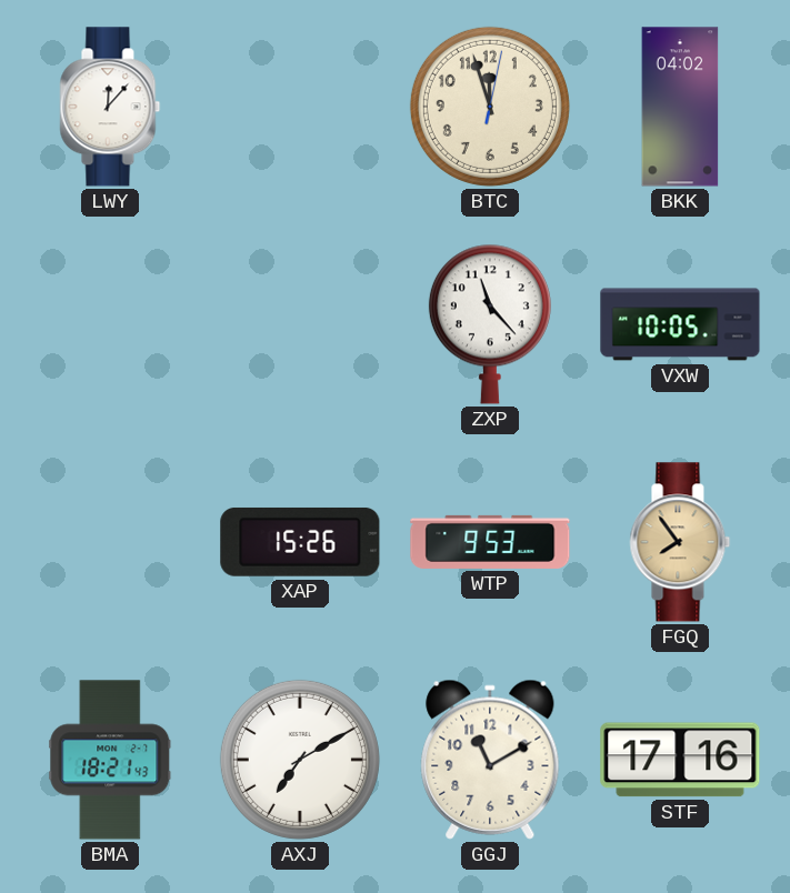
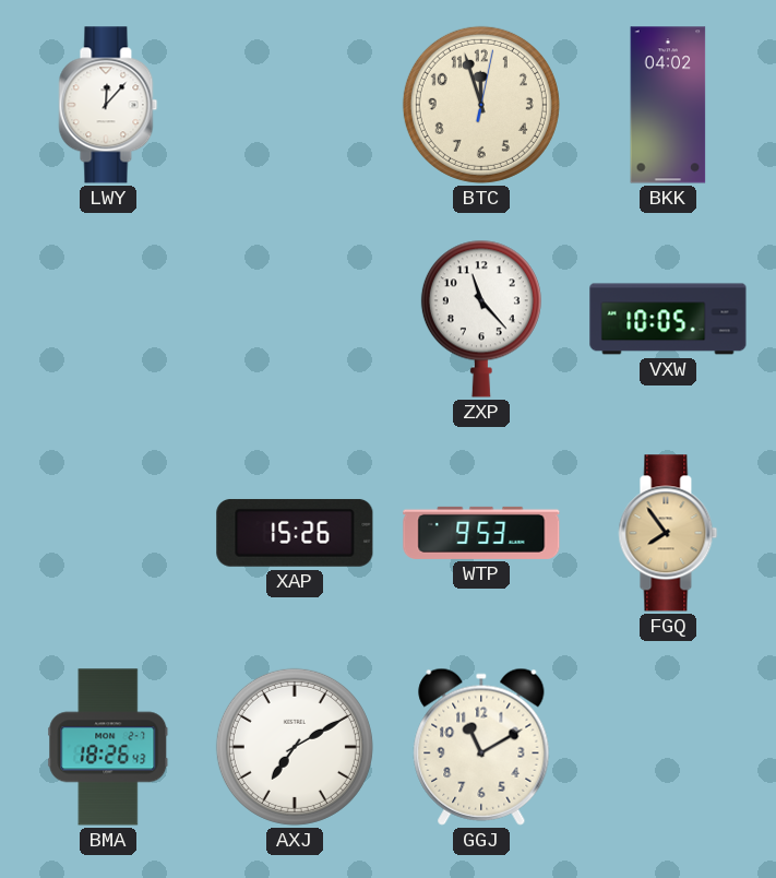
BMA: 18:21 -> 18:26 (108, 747)
STF: 17:16 -> none (680, 760)
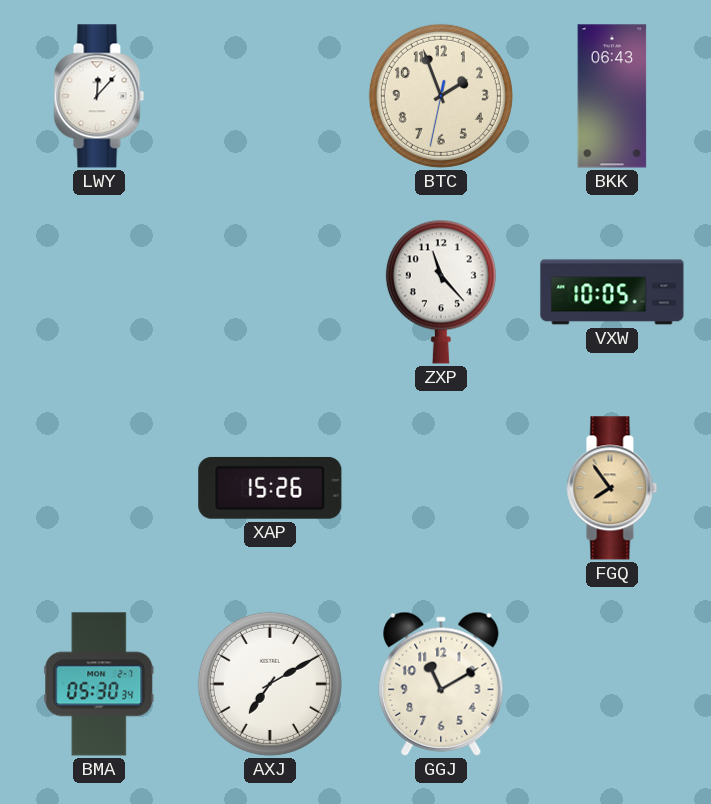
BTC: 11:57 -> 1:56 (441, 96)
BKK: 04:02 -> 06:43 (612, 96)
WTP: 9:53 -> none (481, 533)
BMA: 18:26 -> 05:30 (99, 684)
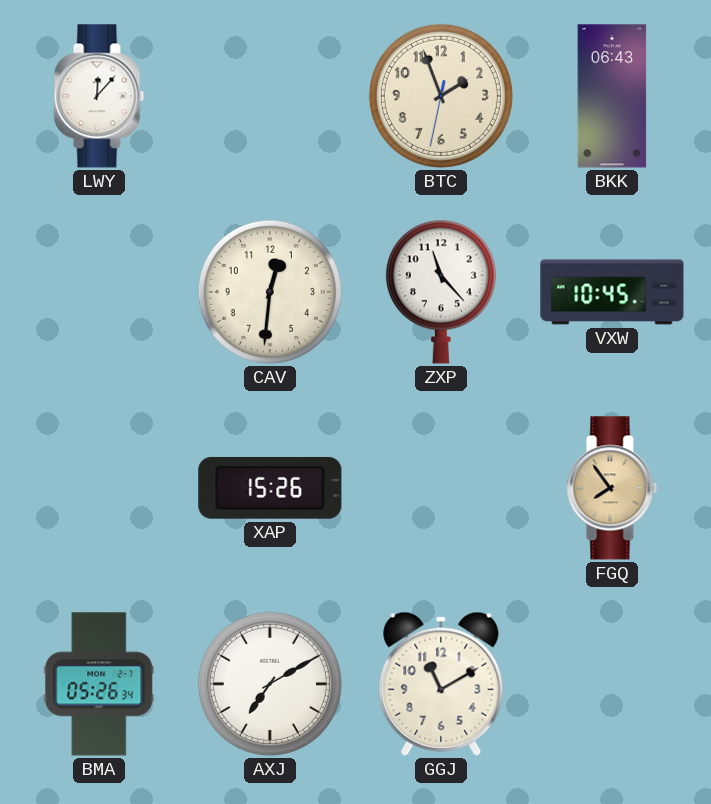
CAV: none -> 12:31 (270, 292)
VXW: 10:05 -> 10:45 (612, 292)
BMA: 05:30 -> 05:26 (99, 684)
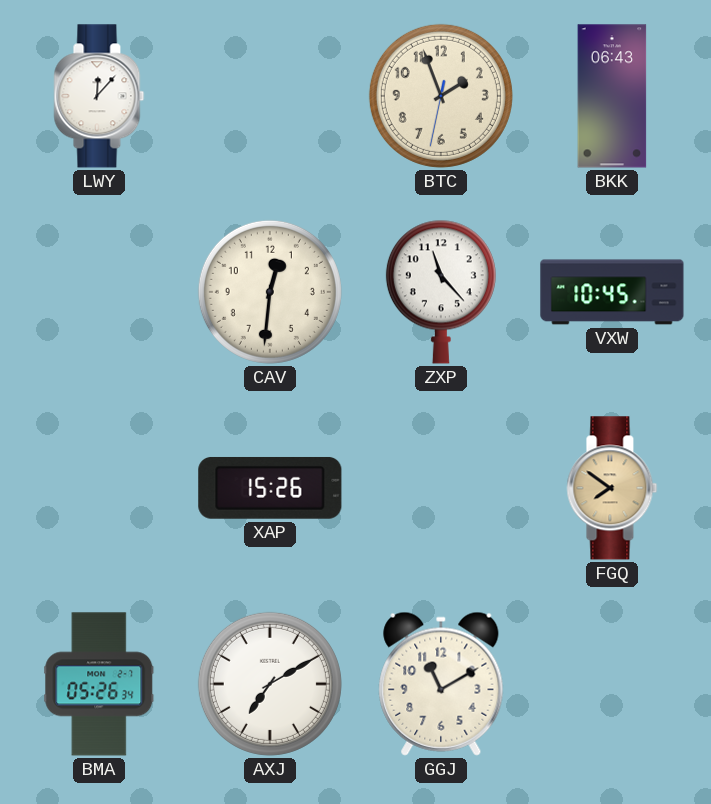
FGQ: 7:54 -> 7:51 (612, 488)
